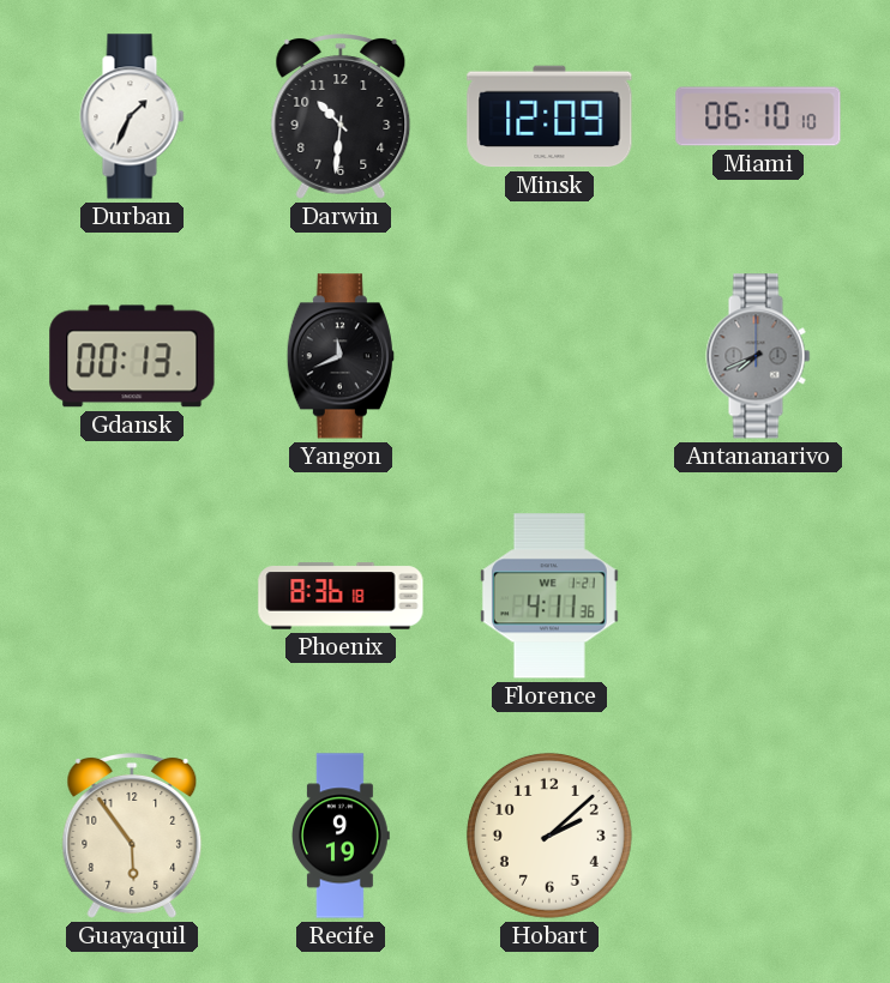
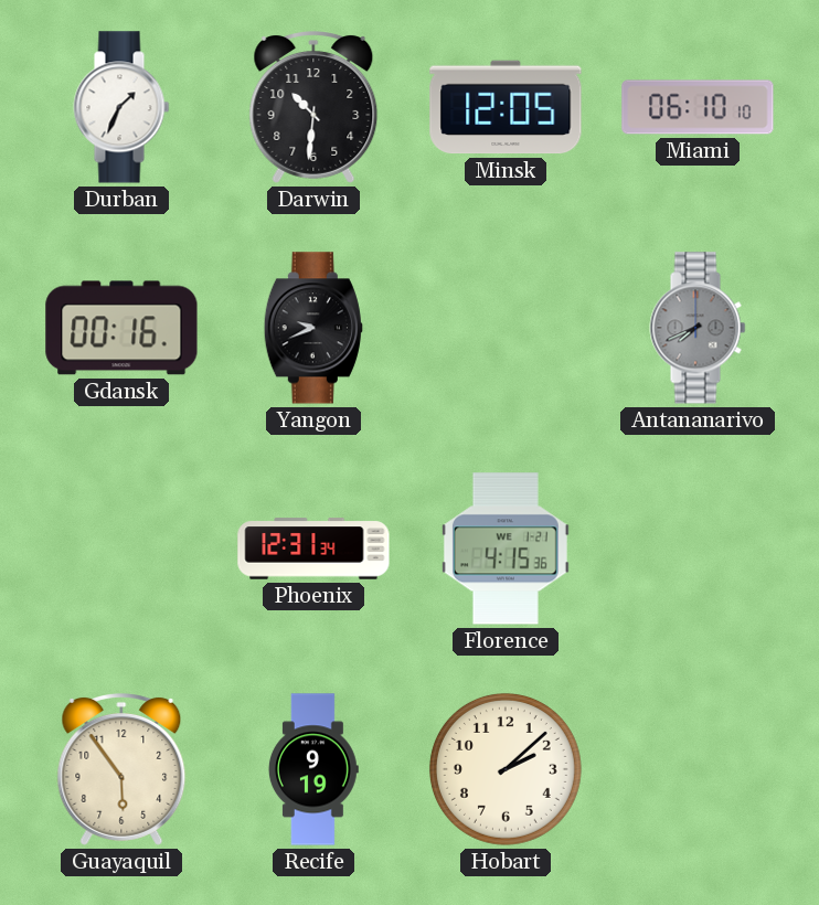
Minsk: 12:09 -> 12:05 (506, 107)
Gdansk: 00:13 -> 00:16 (121, 328)
Yangon: 11:41 -> 9:41 (313, 328)
Phoenix: 8:36 -> 12:31 (313, 549)
Florence: 4:11 -> 4:15 (506, 549)
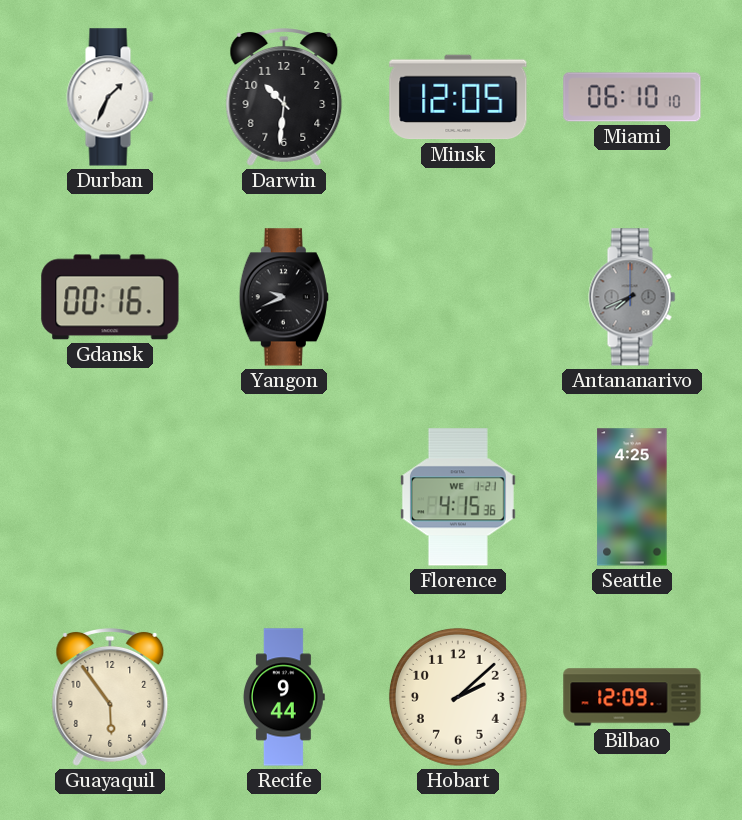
Phoenix: 12:31 -> none (313, 549)
Seattle: none -> 4:25 (632, 497)
Recife: 9:19 -> 9:44 (284, 697)
Bilbao: none -> 12:09 (632, 697)
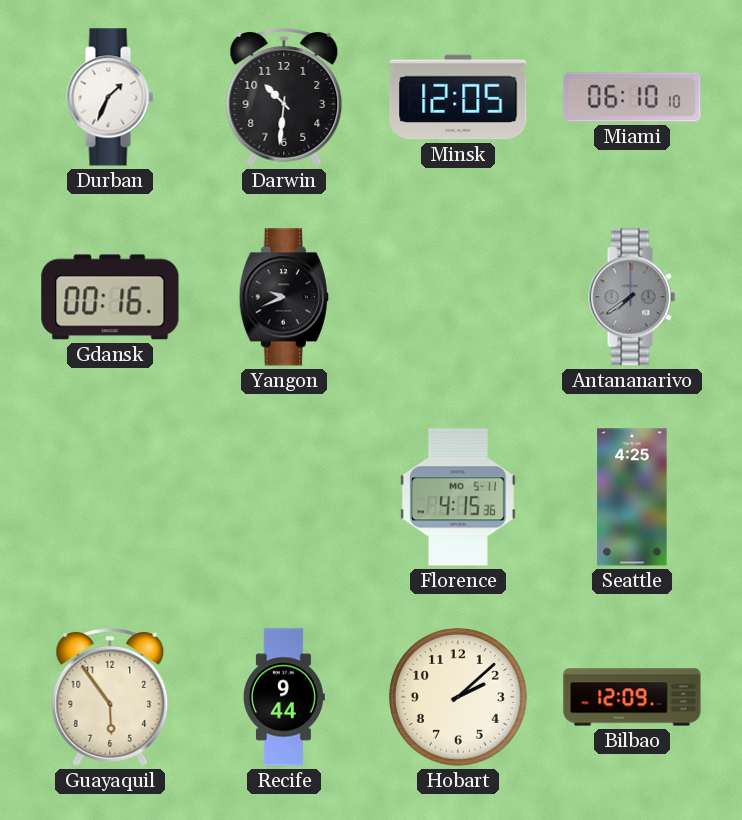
Antananarivo: 7:41 -> 7:39 (632, 297)
Florence date: WE 1-21 -> MO 5-11 (458, 497)
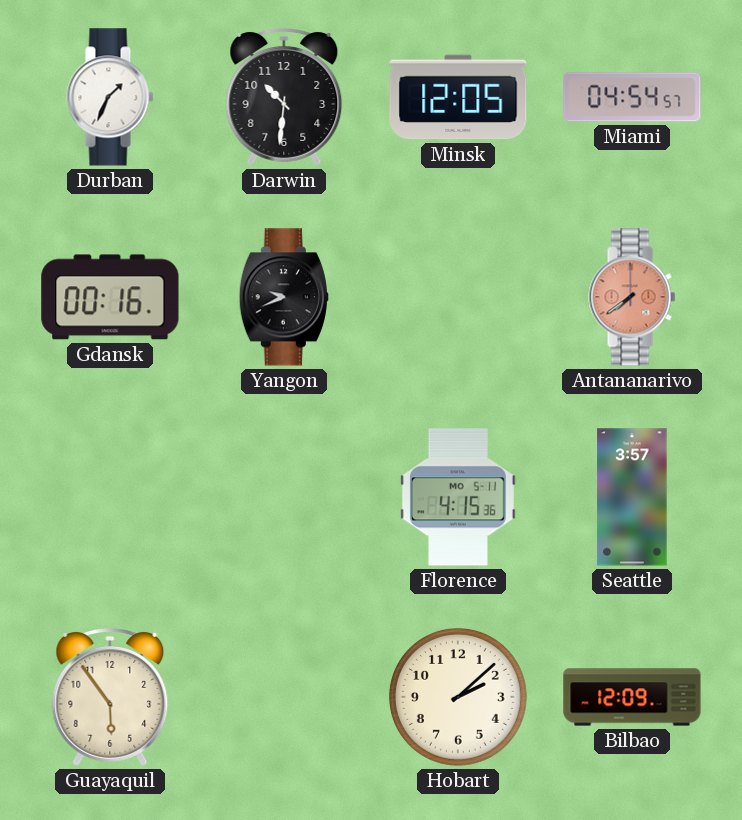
Miami: 06:10 -> 04:54 (632, 97)
Antananarivo dial: grey -> salmon (632, 297)
Seattle: 4:25 -> 3:57 (632, 497)
Recife: 9:44 -> none (284, 697)
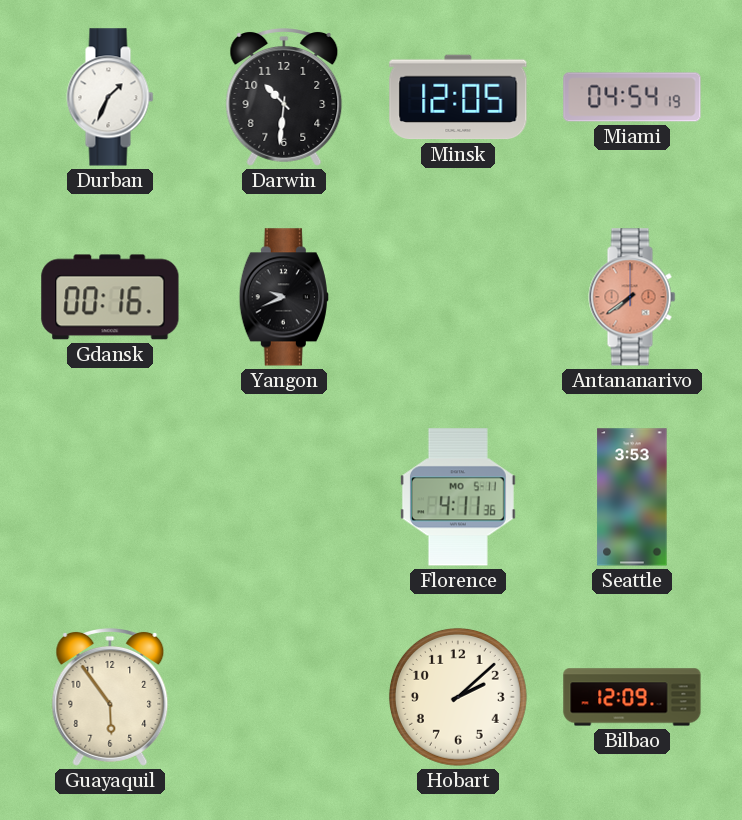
Miami: 04:54:57 -> 04:54:19 (632, 97)
Florence: 4:15 -> 4:11 (458, 497)
Seattle: 3:57 -> 3:53 (632, 497)
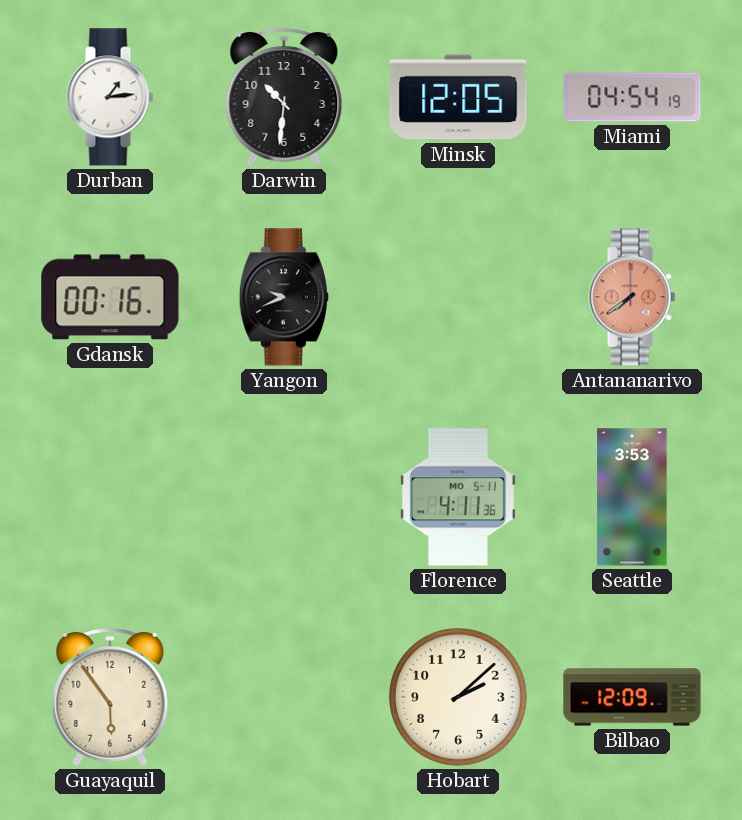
Durban: 1:34 -> 1:14 (110, 97)
